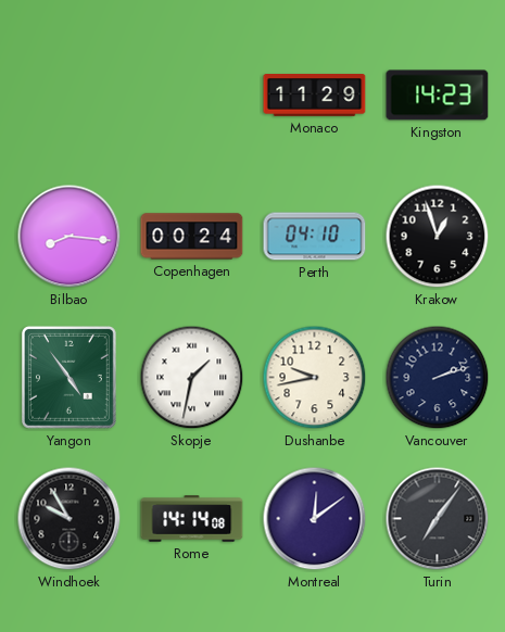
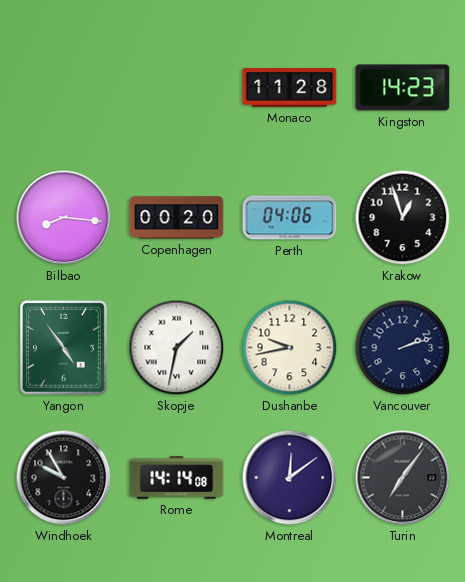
Monaco: 11:29 -> 11:28 (290, 88)
Copenhagen: 00:24 -> 00:20 (177, 218)
Perth: 04:10 -> 04:06 (290, 218)
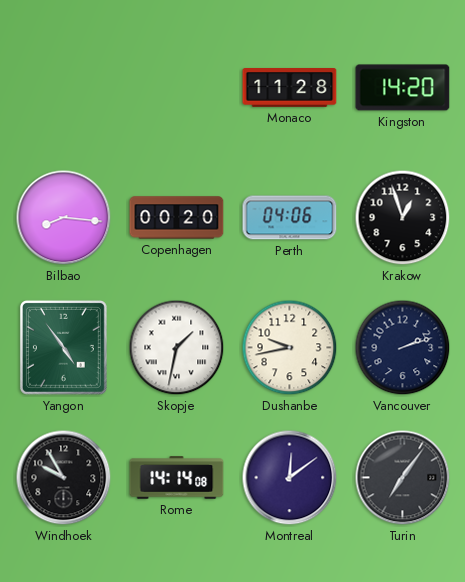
Kingston: 14:23 -> 14:20 (403, 88)
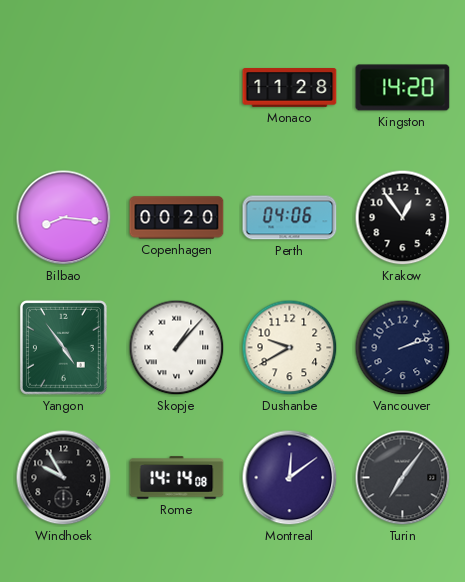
Krakow: 12:57 -> 12:54 (403, 218)
Skopje: 1:32 -> 1:07 (177, 348)
Dushanbe: 9:43 -> 9:40 (290, 348)
